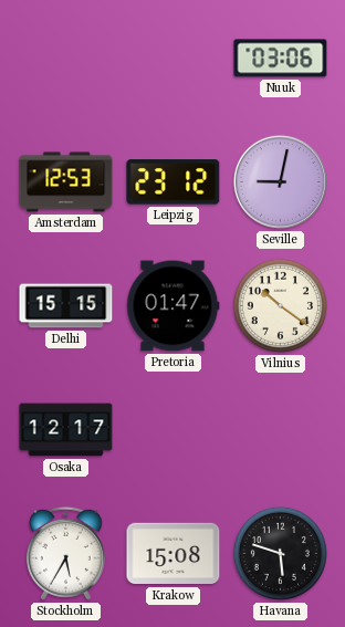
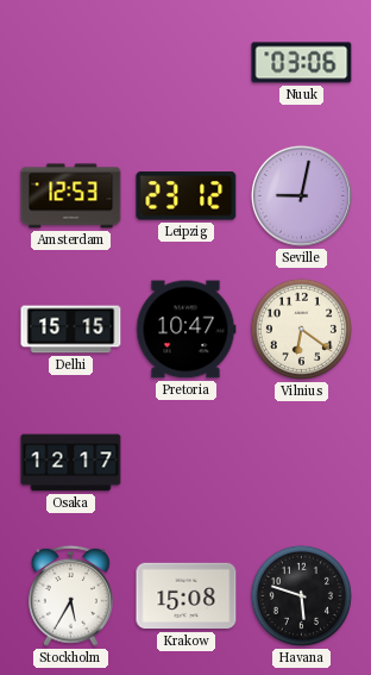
Pretoria: 01:47 -> 10:47 (185, 330)
Vilnius: 10:21 -> 6:21 (301, 329)
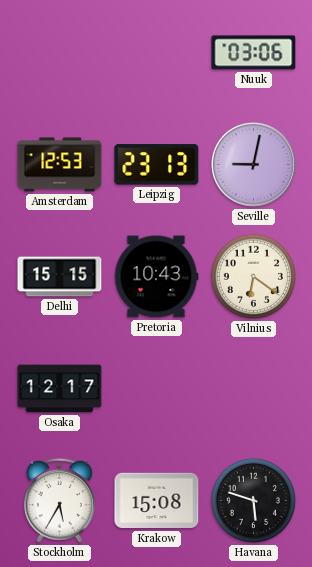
Leipzig: 23:12 -> 23:13 (157, 165)
Pretoria: 10:47 -> 10:43 (156, 277)
